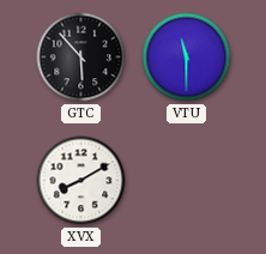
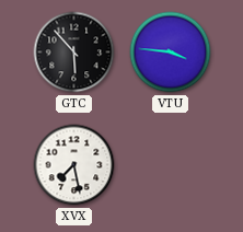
VTU: 11:30 -> 3:46 (171, 53)
XVX: 8:10 -> 7:28 (74, 165)
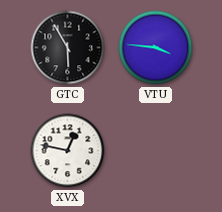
GTC: 5:53 -> 5:55 (68, 48)
XVX: 7:28 -> 12:47 (68, 151)
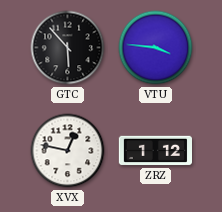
GTC: 5:55 -> 5:53 (68, 48)
ZRZ: none -> 1:12 (155, 151)
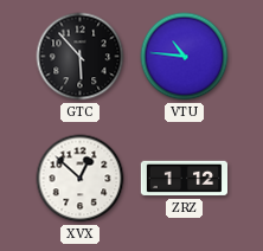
VTU: 3:46 -> 10:46 (185, 57)
XVX: 12:47 -> 12:52 (81, 179)
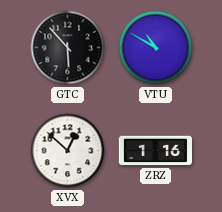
VTU: 10:46 -> 10:50 (156, 48)
ZRZ: 1:12 -> 1:16 (155, 151)
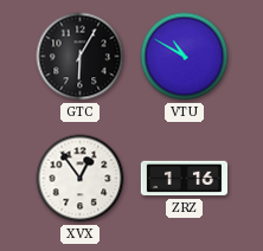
GTC: 5:53 -> 6:05 (81, 57)
XVX: 12:52 -> 12:54 (81, 179)
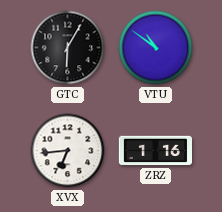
VTU: 10:50 -> 10:51 (156, 48)
XVX: 12:54 -> 6:44 (68, 151)
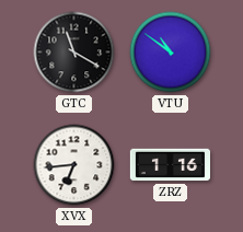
GTC: 6:05 -> 11:20 (74, 53)
